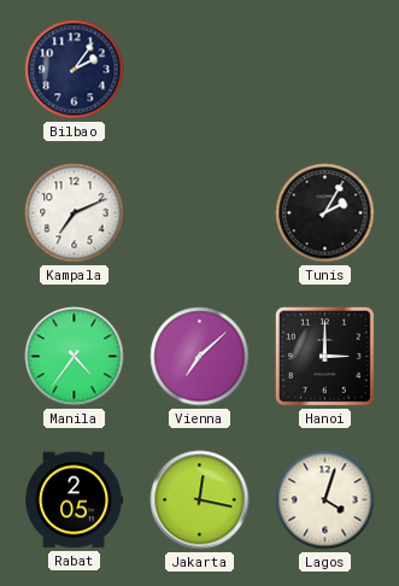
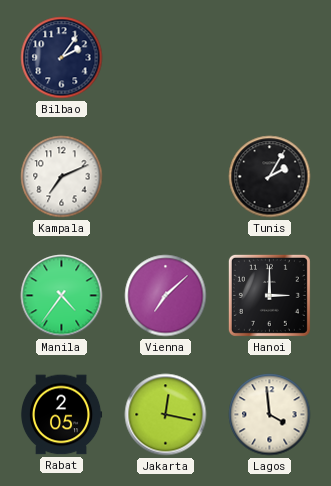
Lagos: 4:03 -> 3:59 (270, 415)
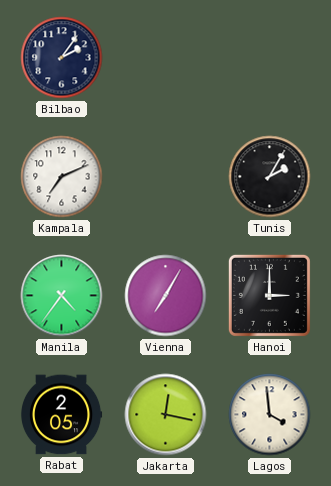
Vienna: 7:08 -> 7:05 (166, 296)
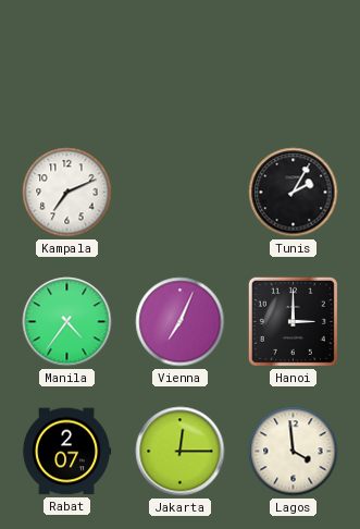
Bilbao: 2:06 -> none (62, 58)
Vienna: 7:05 -> 7:04 (181, 322)
Rabat: 2:05 -> 2:07 (66, 452)
Jakarta: 12:17 -> 12:15 (181, 452)
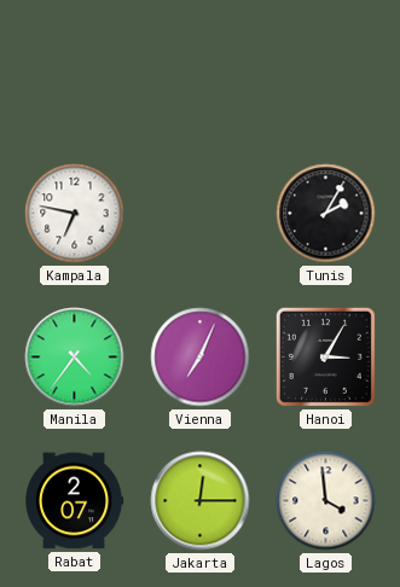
Kampala: 7:11 -> 6:47 (75, 214)
Hanoi: 3:00 -> 3:05 (325, 356)
